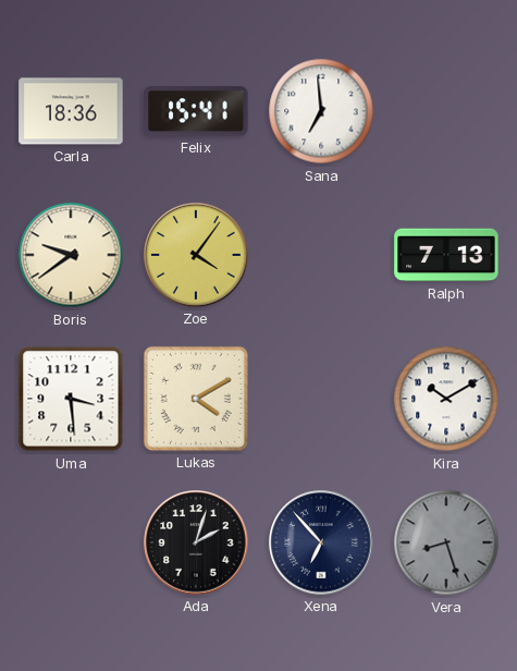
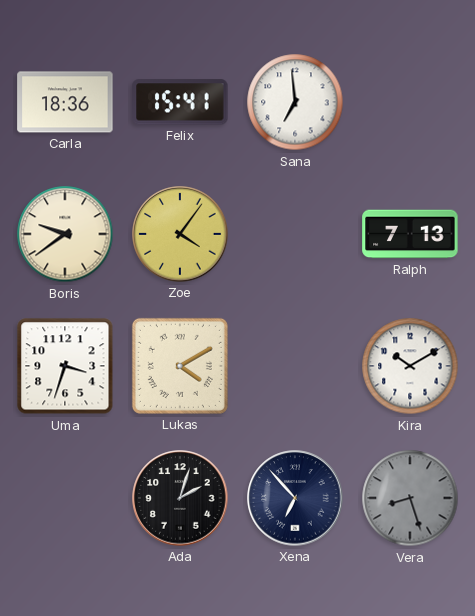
Uma: 3:29 -> 3:33 (65, 366)
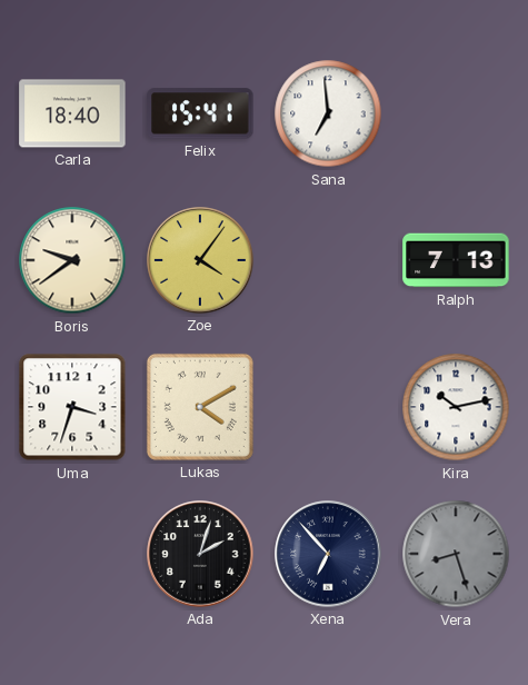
Carla: 18:36 -> 18:40 (72, 113)
Kira: 10:10 -> 10:13 (456, 407)
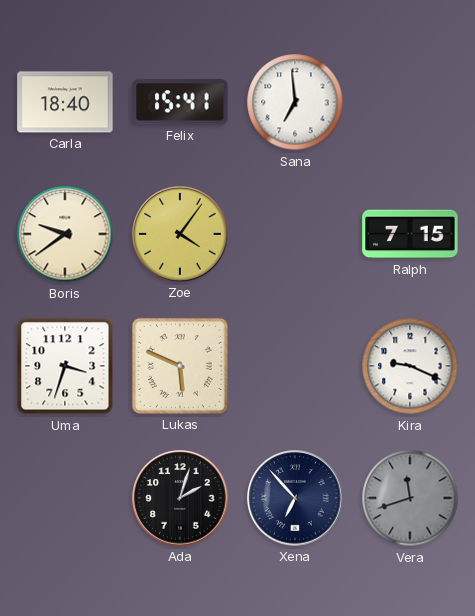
Ralph: 7:13 -> 7:15 (410, 234)
Lukas: 4:10 -> 5:49 (180, 366)
Kira: 10:13 -> 9:19 (410, 366)
Vera: 8:27 -> 11:42 (410, 498)
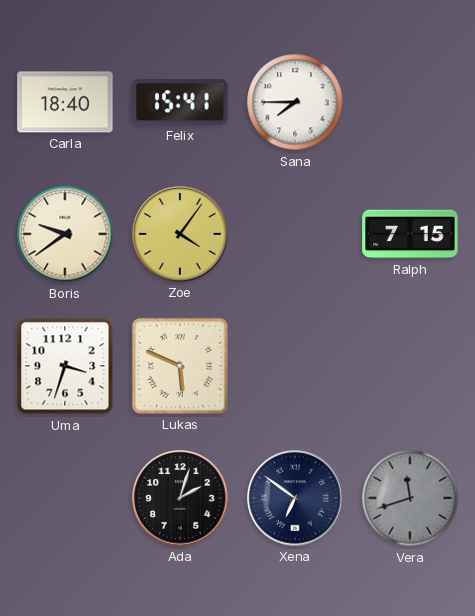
Sana: 6:59 -> 7:45 (295, 102)
Kira: 9:19 -> none (410, 366)
Xena: 6:53 -> 6:51 (295, 498)
